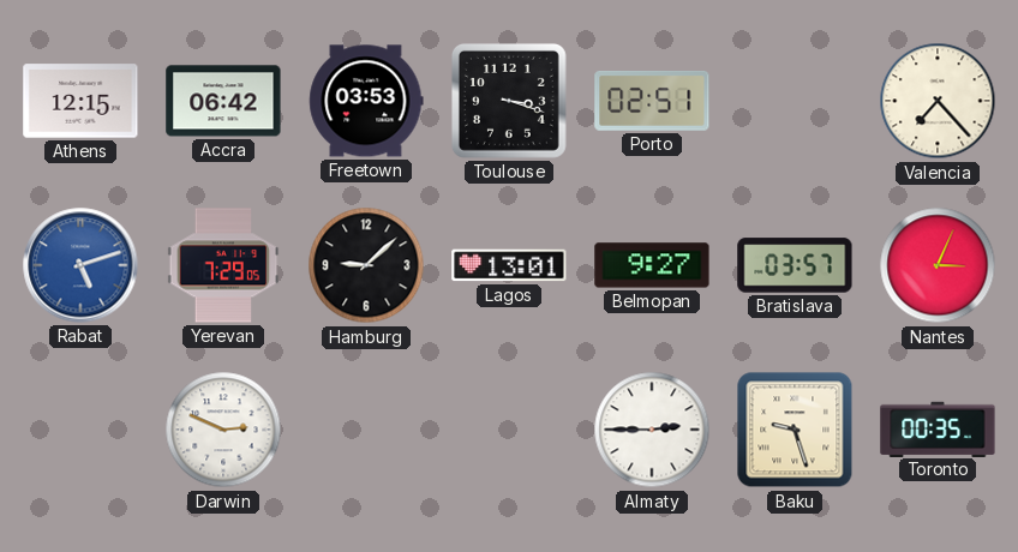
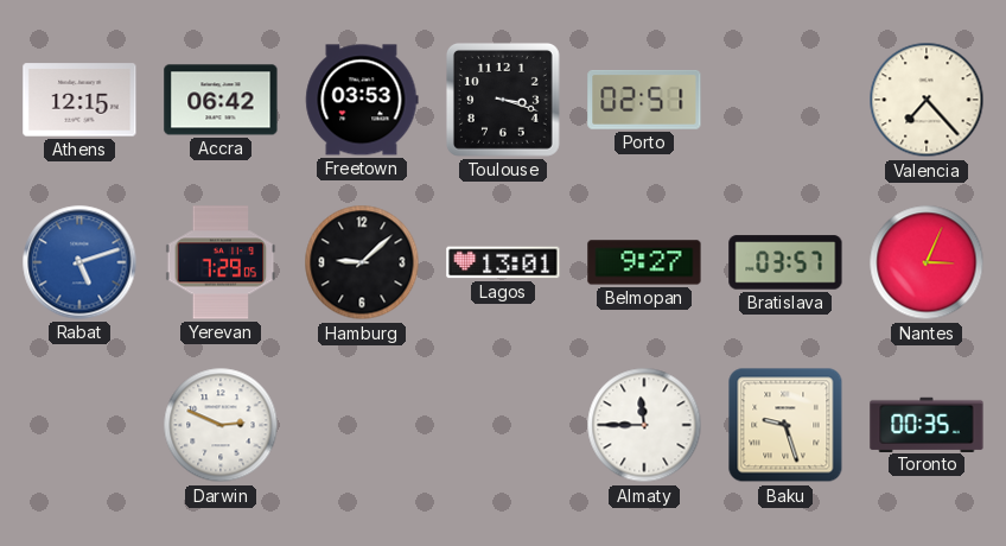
Almaty: 2:45 -> 11:45 (644, 425)
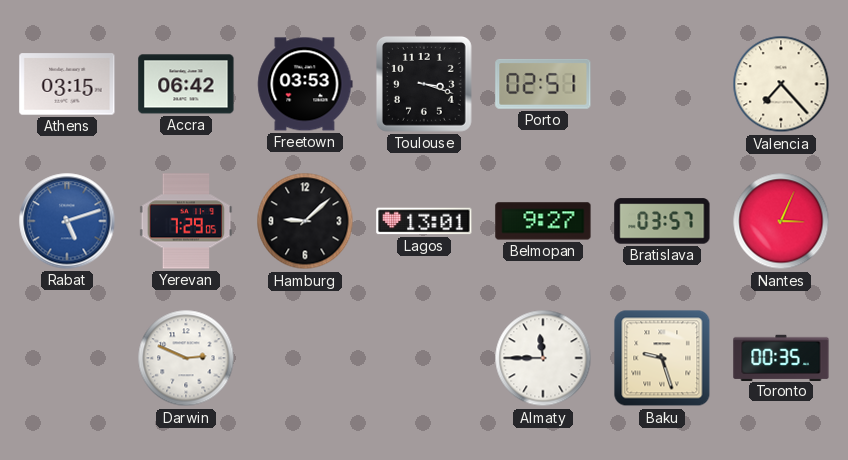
Athens: 12:15 -> 03:15 (67, 84)
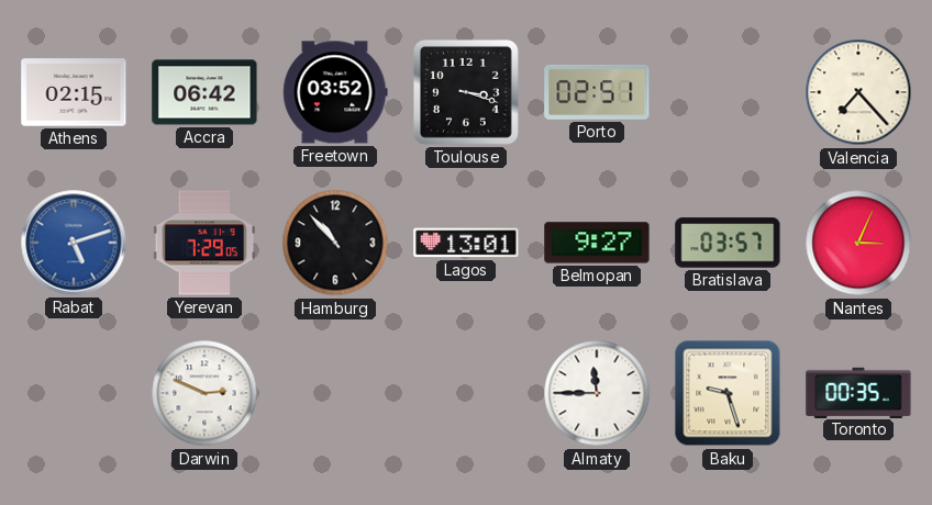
Athens: 03:15 -> 02:15 (74, 92)
Freetown: 03:53 -> 03:52 (335, 92)
Hamburg: 9:08 -> 10:53 (335, 243)
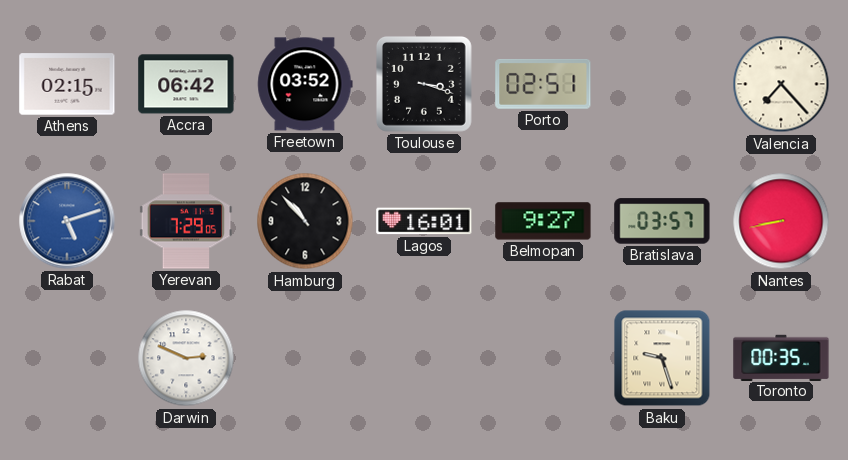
Lagos: 13:01 -> 16:01 (424, 221)
Nantes: 3:04 -> 8:43 (781, 221)
Almaty: 11:45 -> none (597, 393)
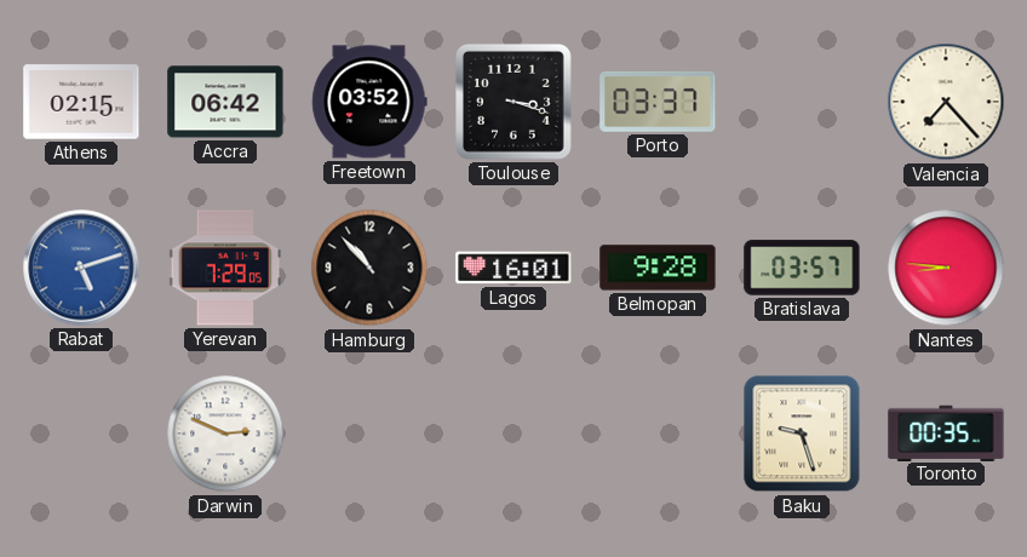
Porto: 02:51 -> 03:37 (658, 102)
Belmopan: 9:27 -> 9:28 (658, 268)
Nantes: 8:43 -> 8:46 (946, 268)
